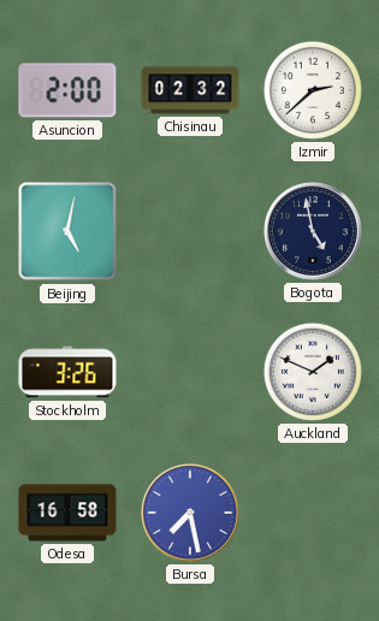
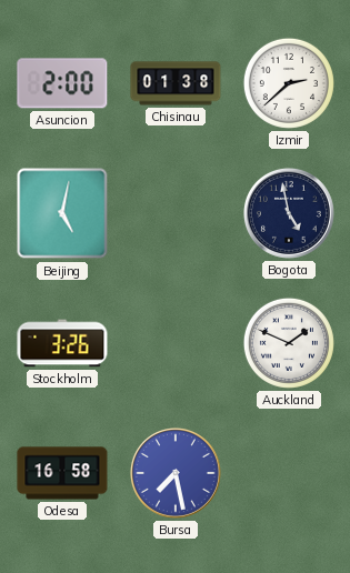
Chisinau: 02:32 -> 01:38 (176, 83)
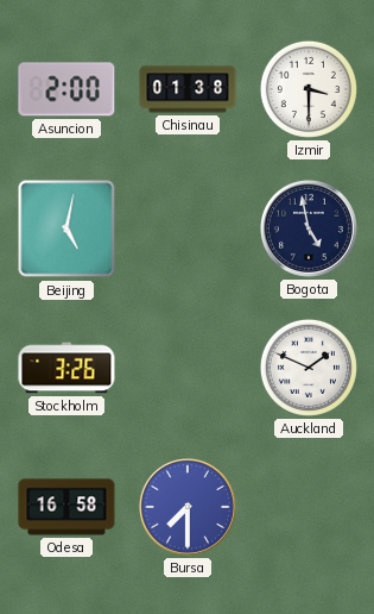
Izmir: 2:38 -> 3:30 (309, 89)
Bursa: 7:28 -> 7:30 (188, 507)
